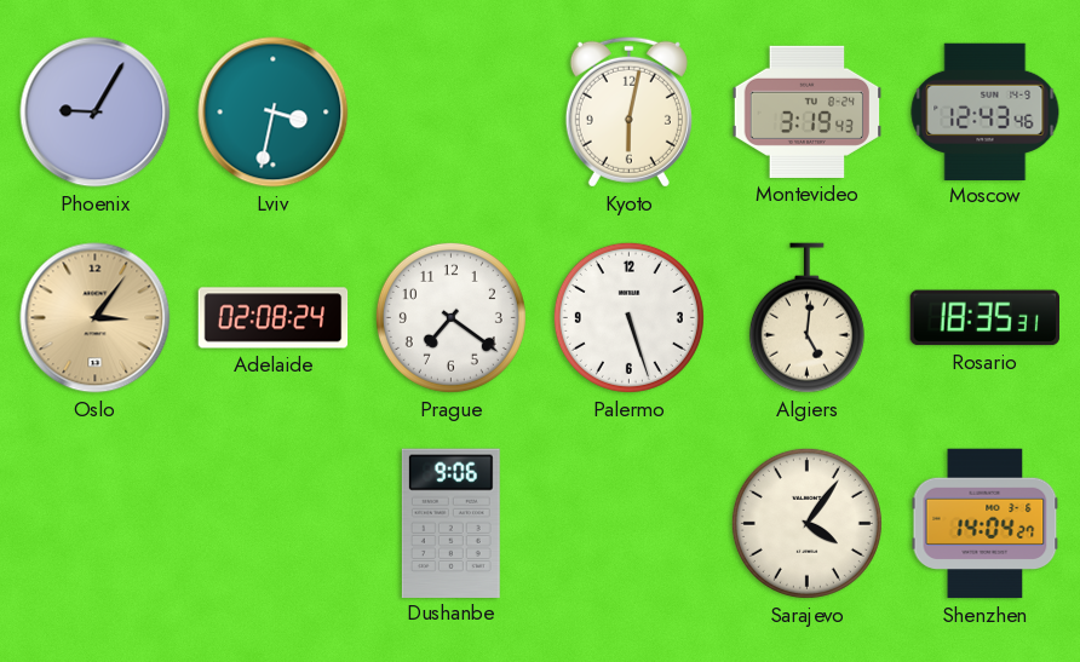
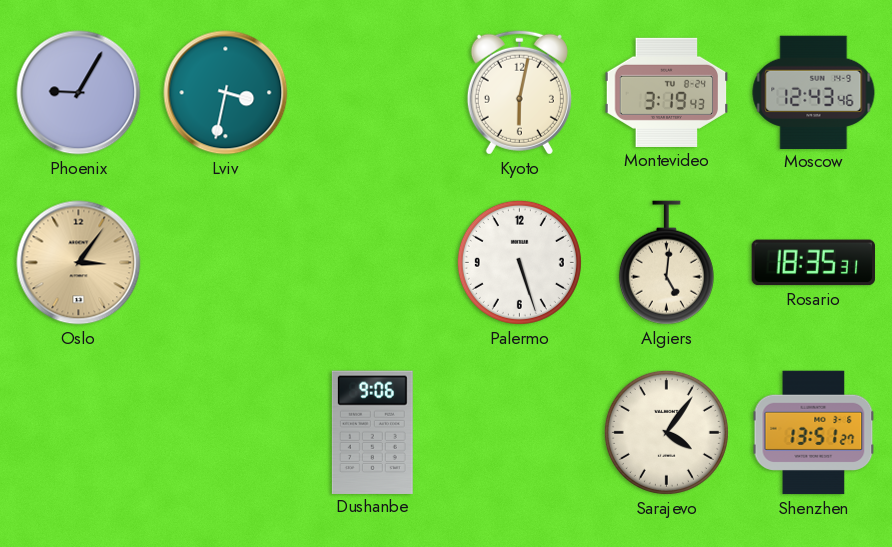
Adelaide: 02:08 -> none (274, 318)
Prague: 7:21 -> none (450, 317)
Shenzhen: 14:04 -> 13:51 (814, 433)
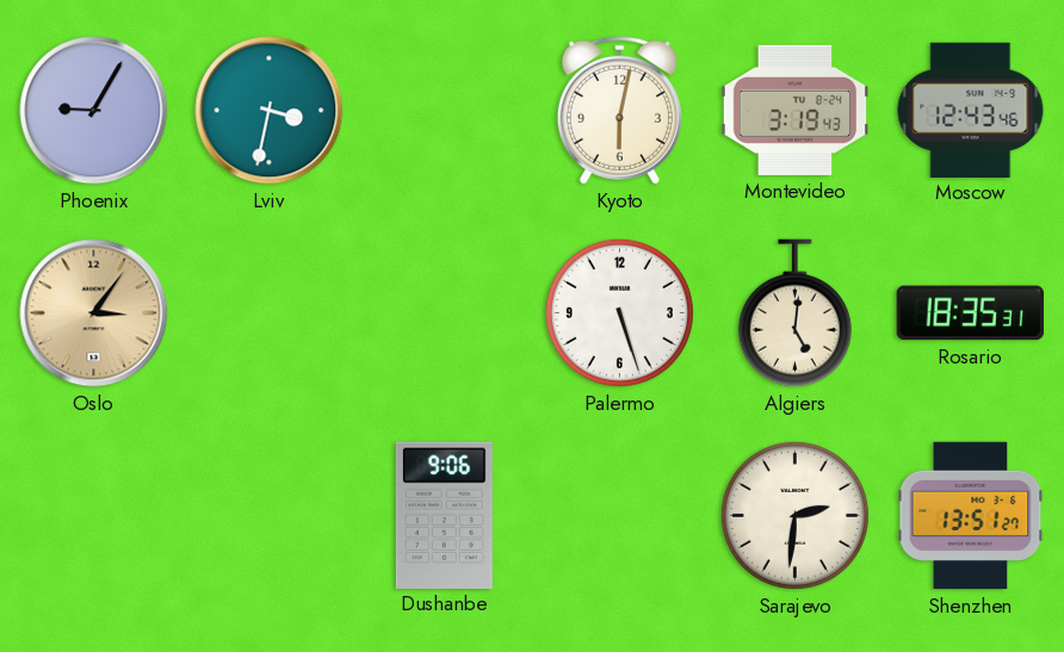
Sarajevo: 4:06 -> 2:31 (794, 515)
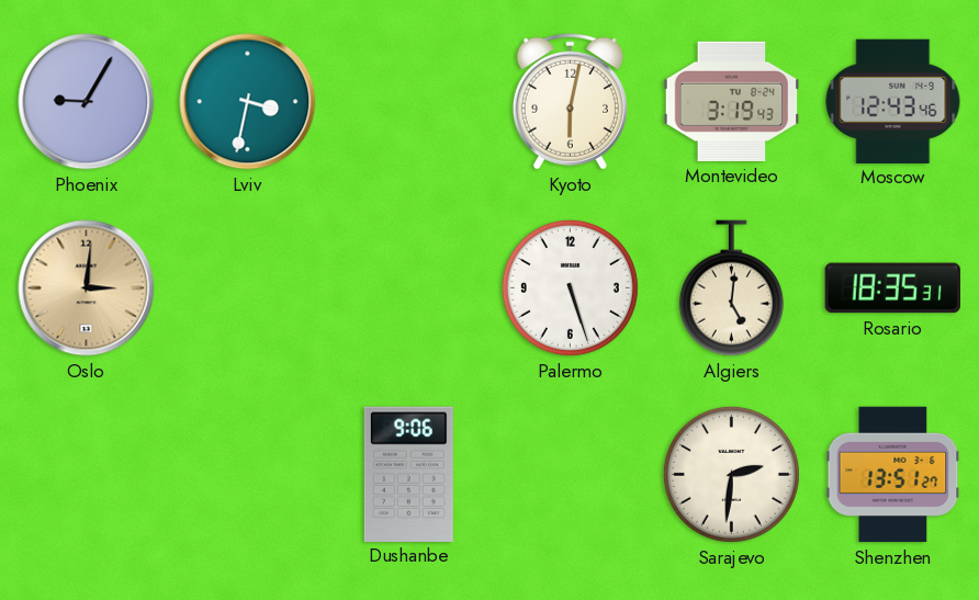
Oslo: 3:06 -> 3:01 (87, 288)
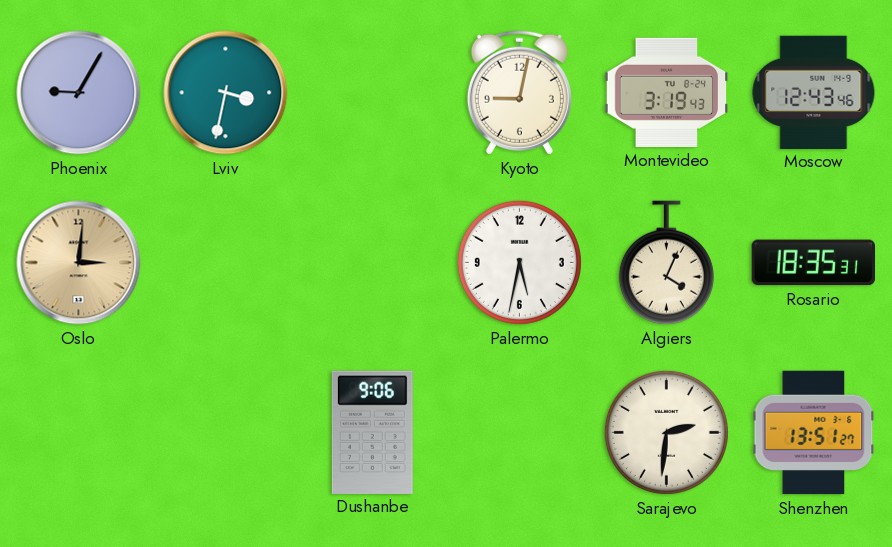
Kyoto: 6:02 -> 9:02 (519, 92)
Palermo: 5:27 -> 5:32 (519, 262)
Algiers: 5:01 -> 4:04 (666, 263)
